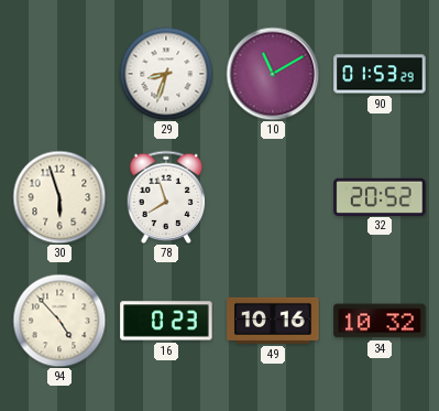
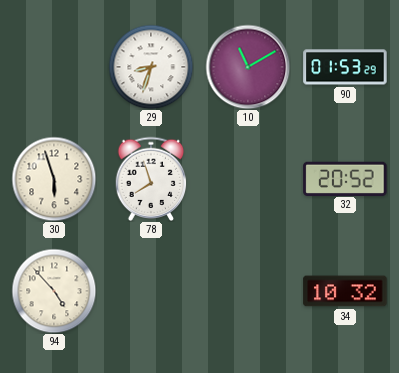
16: 0:23 -> none (166, 321)
49: 10:16 -> none (273, 321)
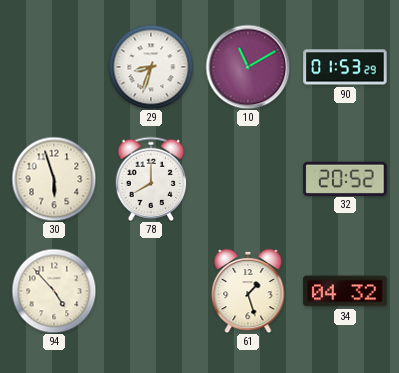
78: 7:57 -> 8:00 (151, 178)
61: none -> 1:27 (248, 291)
34: 10:32 -> 04:32 (345, 291)
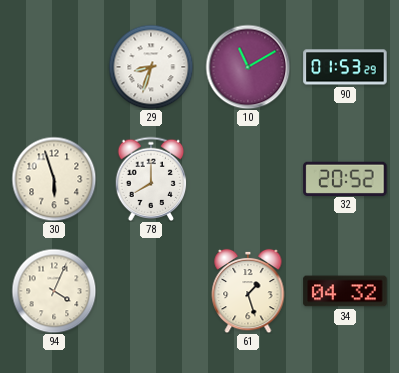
94: 4:53 -> 4:04 (54, 291)
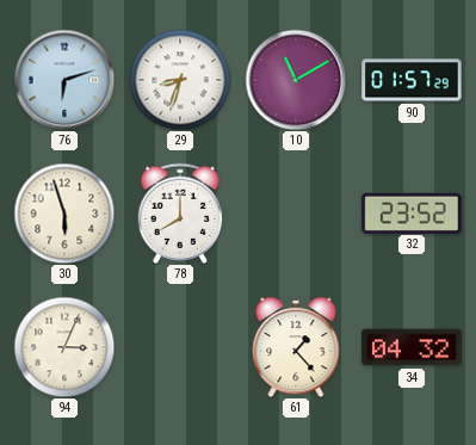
76: none -> 6:12 (64, 80)
90: 01:53 -> 01:57 (412, 80)
32: 20:52 -> 23:52 (412, 212)
94: 4:04 -> 3:04 (64, 347)
61: 1:27 -> 1:23 (296, 347)
